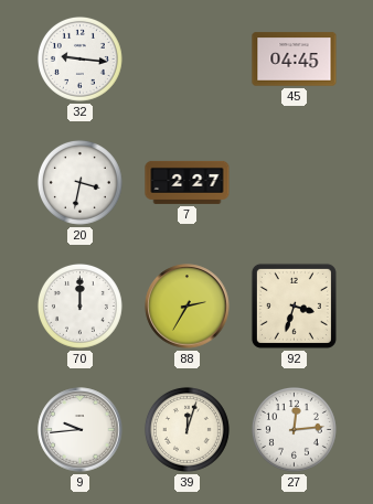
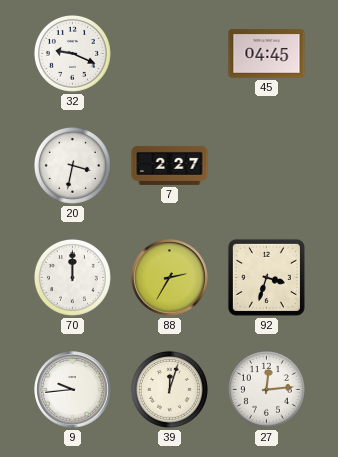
32: 9:16 -> 9:19 (72, 53)
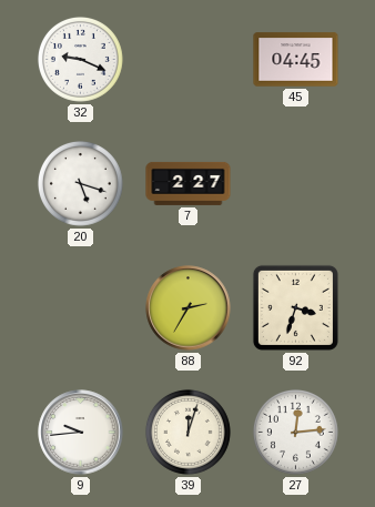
20: 3:32 -> 5:18 (80, 183)
70: 12:00 -> none (72, 277)
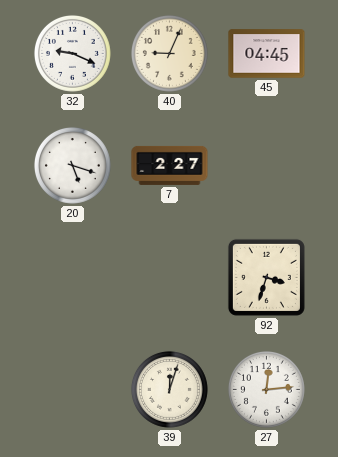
40: none -> 9:04 (169, 53)
88: 2:35 -> none (189, 308)
9: 9:44 -> none (81, 433)
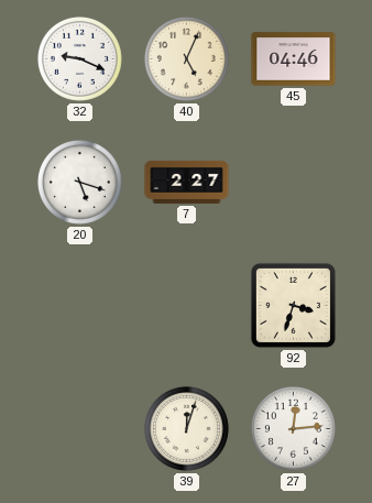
40: 9:04 -> 5:04 (186, 58)
45: 04:45 -> 04:46 (294, 59)
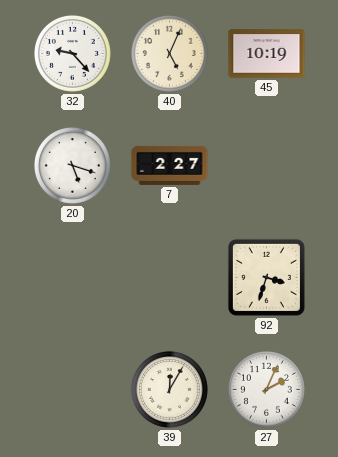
32: 9:19 -> 9:23 (72, 53)
45: 04:46 -> 10:19 (267, 54)
39: 12:03 -> 12:05 (169, 389)
27: 12:14 -> 2:04 (266, 389)
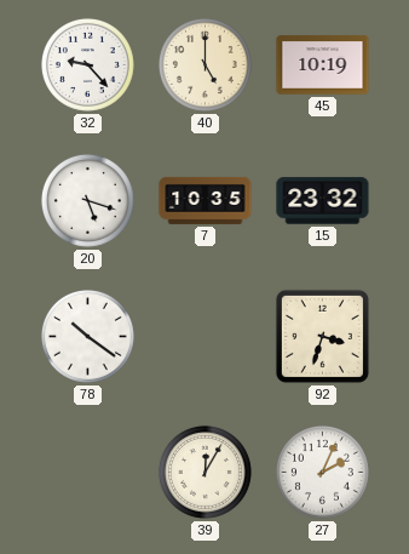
40: 5:04 -> 5:00 (204, 64)
7: 2:27 -> 10:35 (206, 200)
15: none -> 23:32 (323, 201)
78: none -> 10:21 (87, 336)
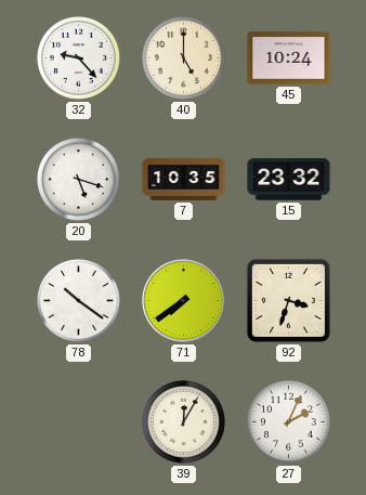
45: 10:19 -> 10:24 (289, 58)
71: none -> 7:39 (184, 301)
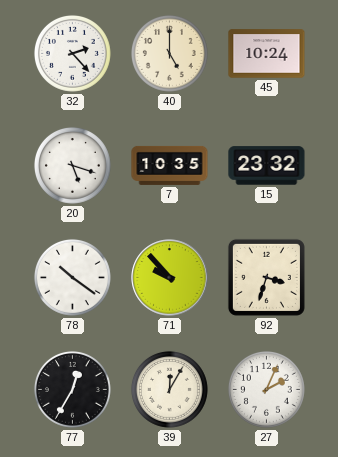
32: 9:23 -> 2:23 (72, 53)
71: 7:39 -> 9:53 (170, 278)
77: none -> 12:35 (72, 389)
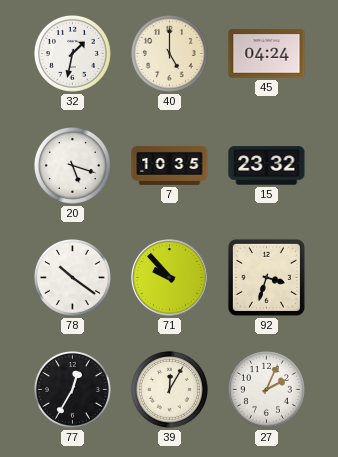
32: 2:23 -> 1:32 (72, 53)
45: 10:24 -> 04:24 (267, 54)
